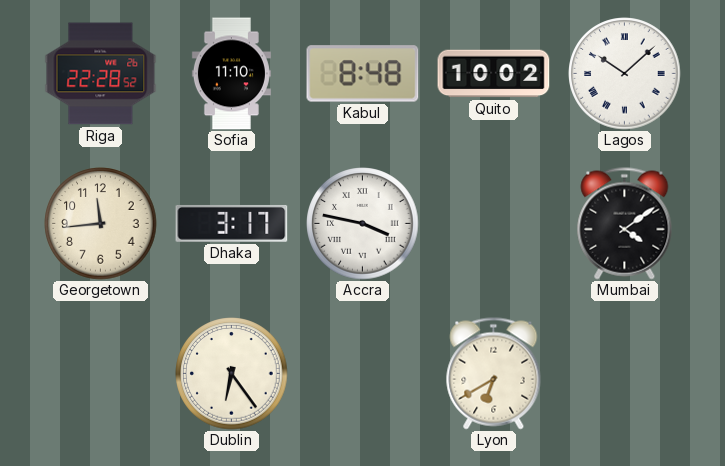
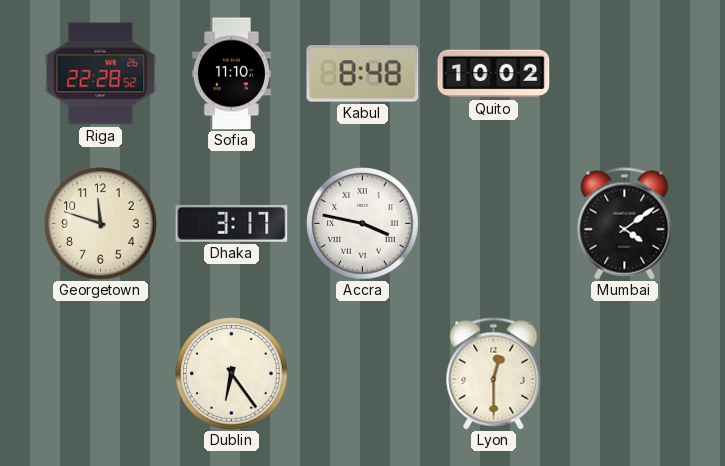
Lagos: 10:08 -> none (625, 74)
Georgetown: 11:44 -> 11:48 (101, 224)
Lyon: 6:40 -> 12:30 (494, 374)
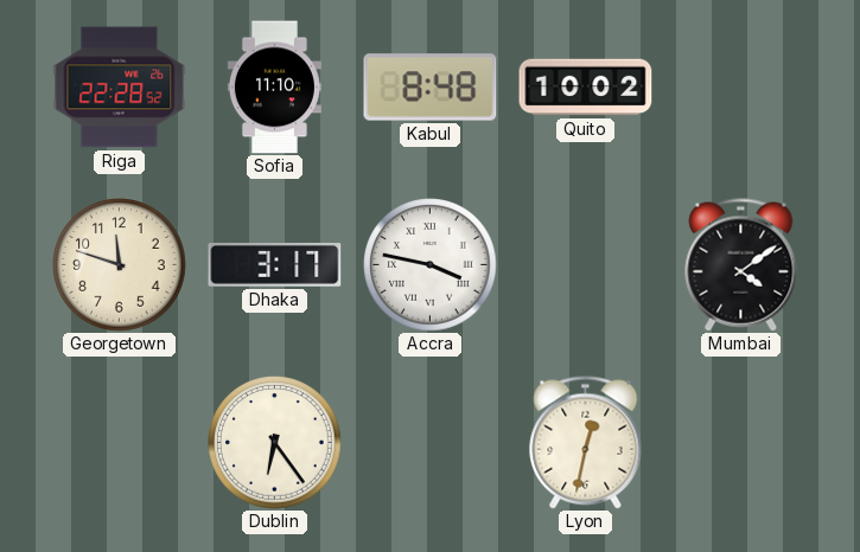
Lyon: 12:30 -> 12:32 (586, 443)
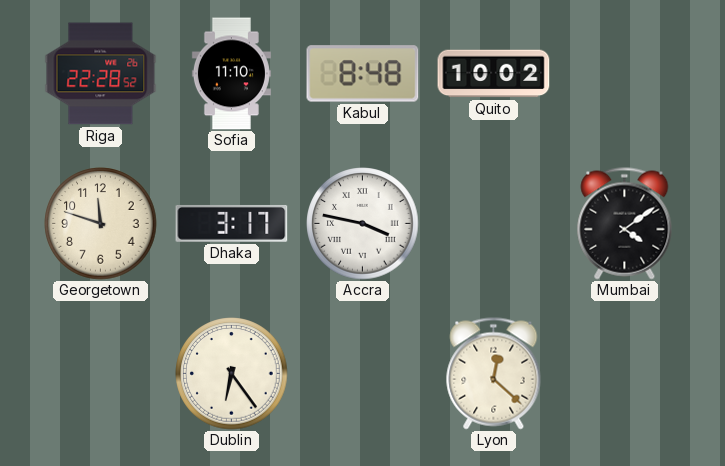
Lyon: 12:32 -> 12:22 (494, 374)
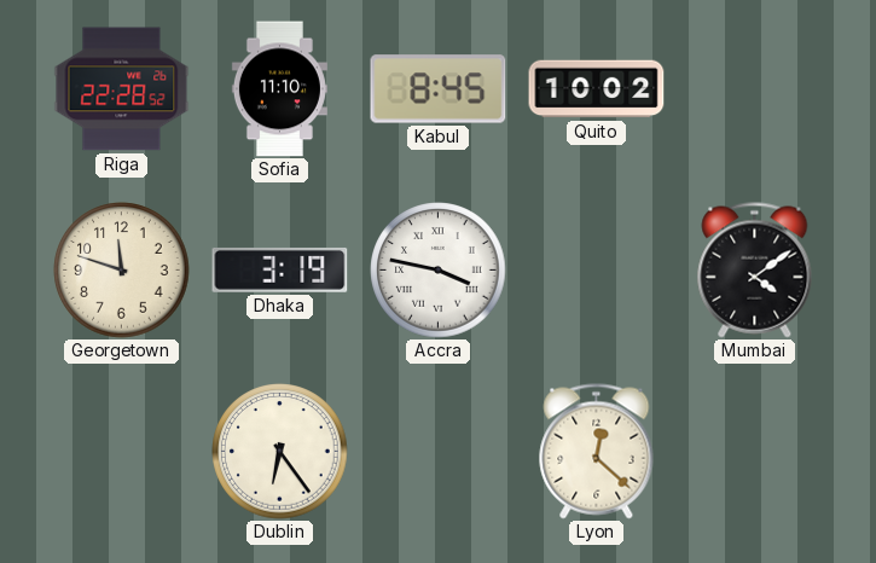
Kabul: 8:48 -> 8:45 (439, 89)
Dhaka: 3:17 -> 3:19 (280, 269)
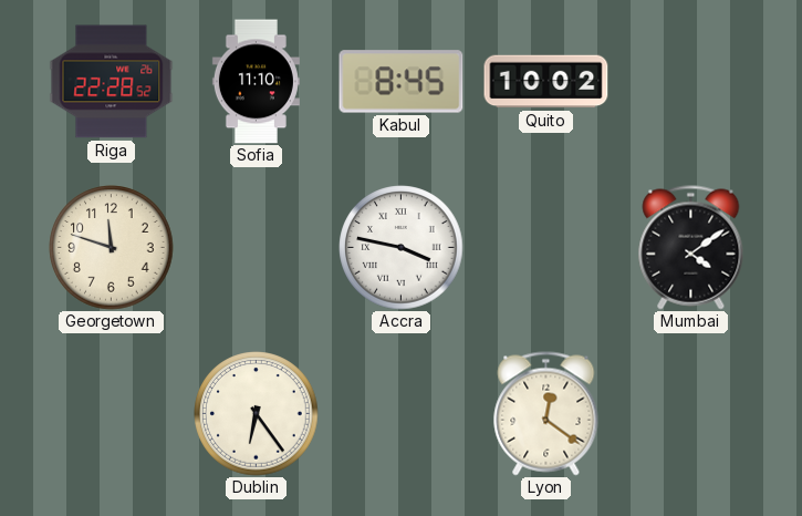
Dhaka: 3:19 -> none (280, 269)
Lyon: 12:22 -> 12:21 (546, 414)
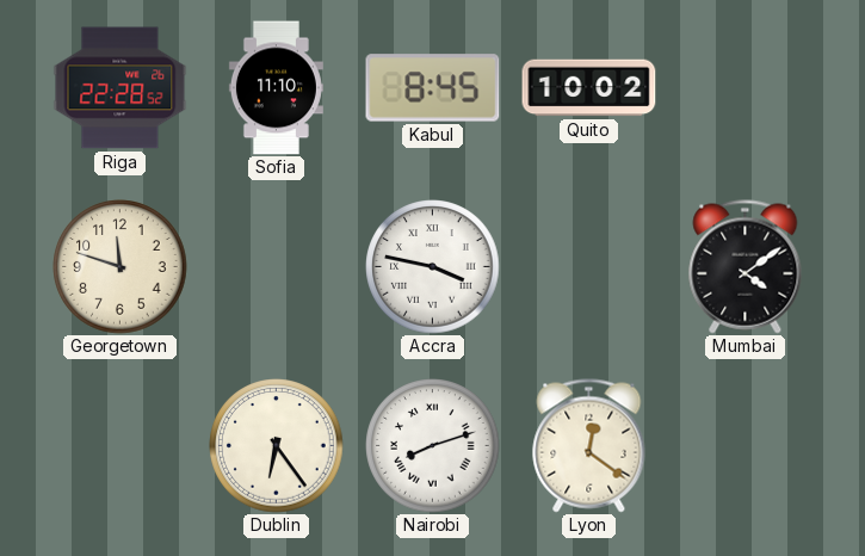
Nairobi: none -> 8:12 (433, 446)
